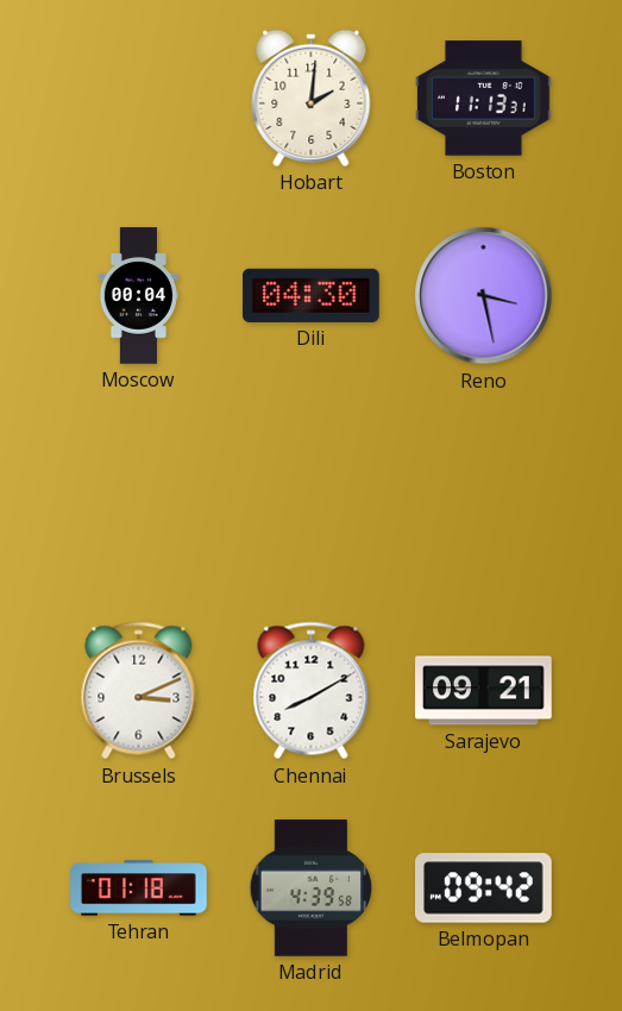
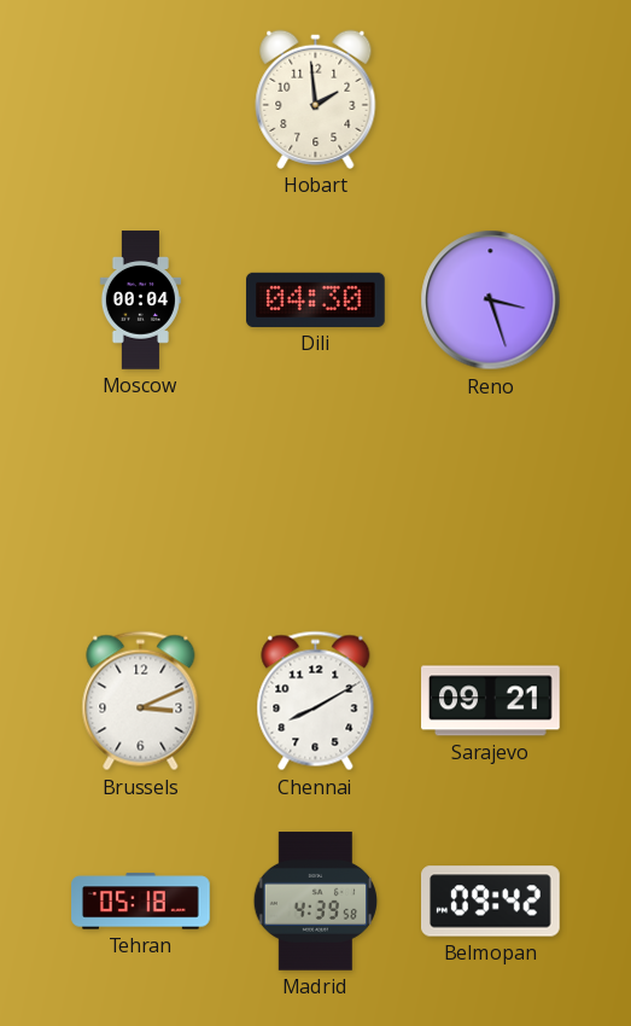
Hobart: 2:01 -> 1:59 (316, 99)
Boston: 11:13 -> none (484, 99)
Reno: 3:28 -> 3:27 (491, 301)
Tehran: 01:18 -> 05:18 (141, 902)
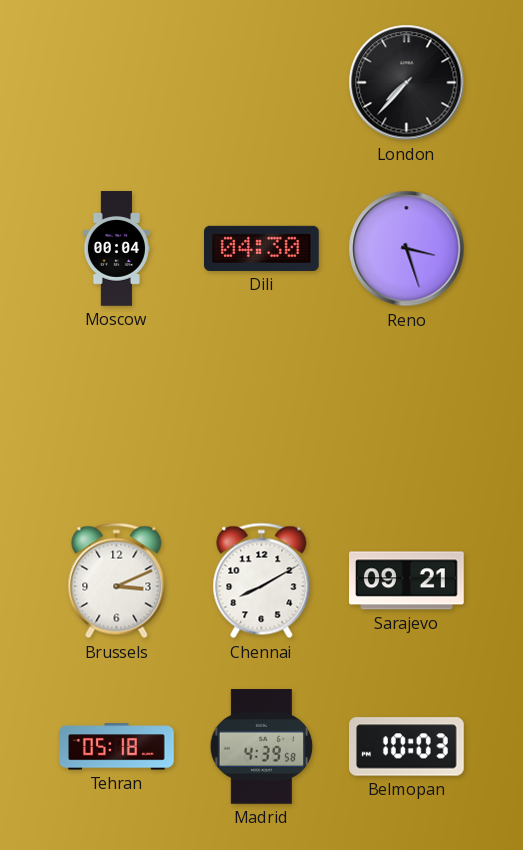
Hobart: 1:59 -> none (316, 99)
London: none -> 7:37 (407, 83)
Belmopan: 09:42 -> 10:03 (407, 747)
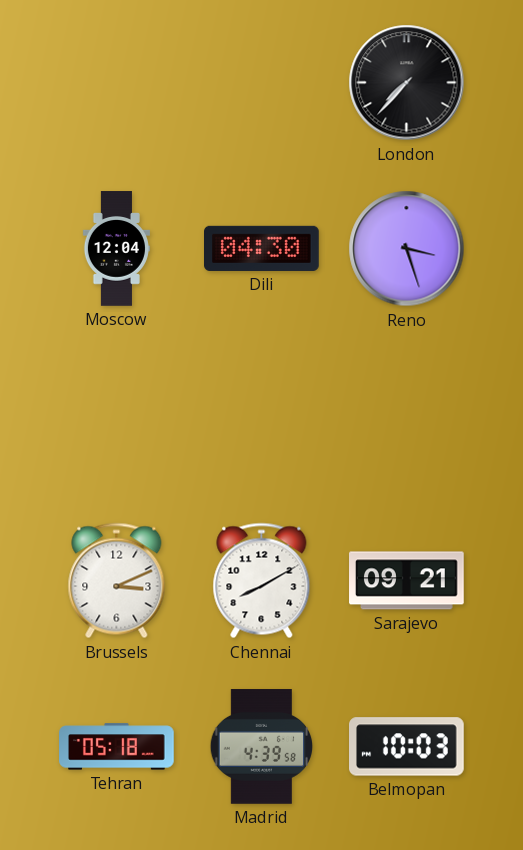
Moscow: 00:04 -> 12:04 (116, 249)
